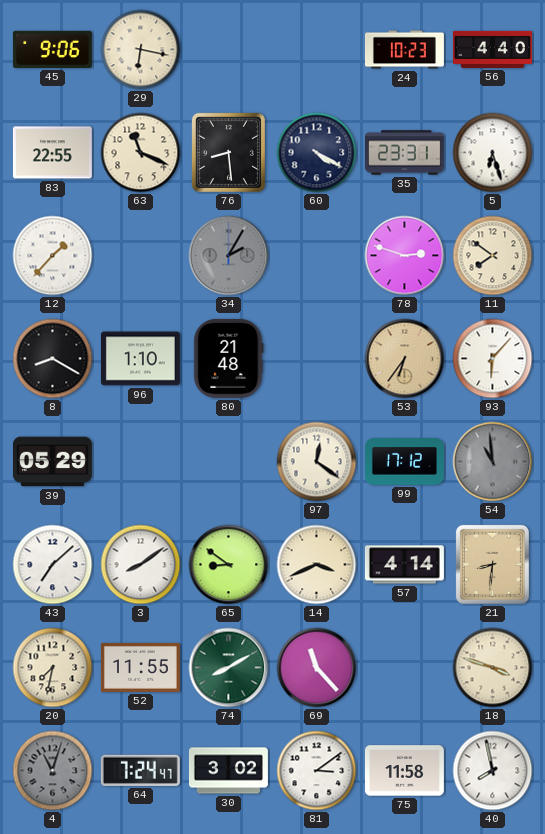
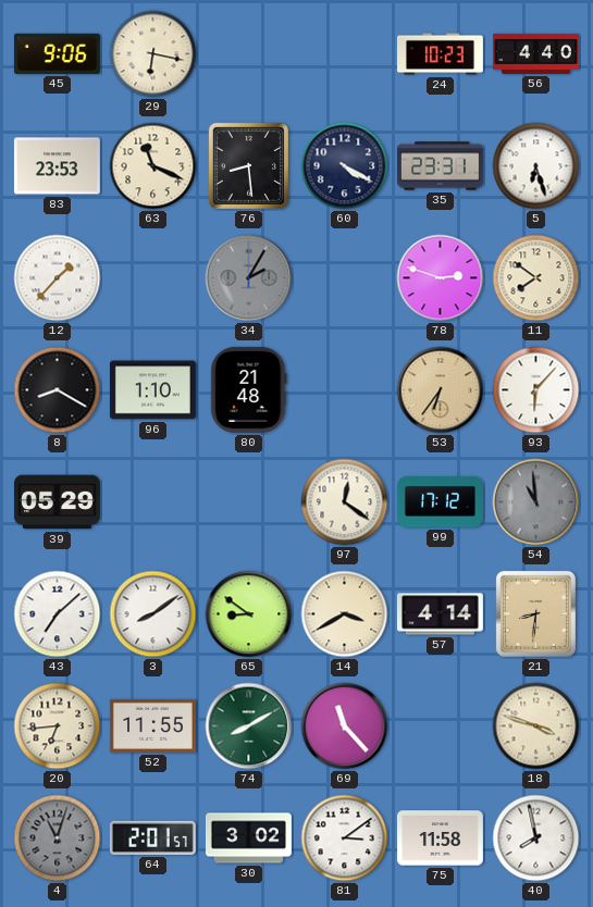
83: 22:55 -> 23:53 (57, 166)
14: 3:41 -> 3:40 (345, 614)
20: 7:32 -> 6:44 (58, 726)
64: 7:24 -> 2:01 (152, 837)
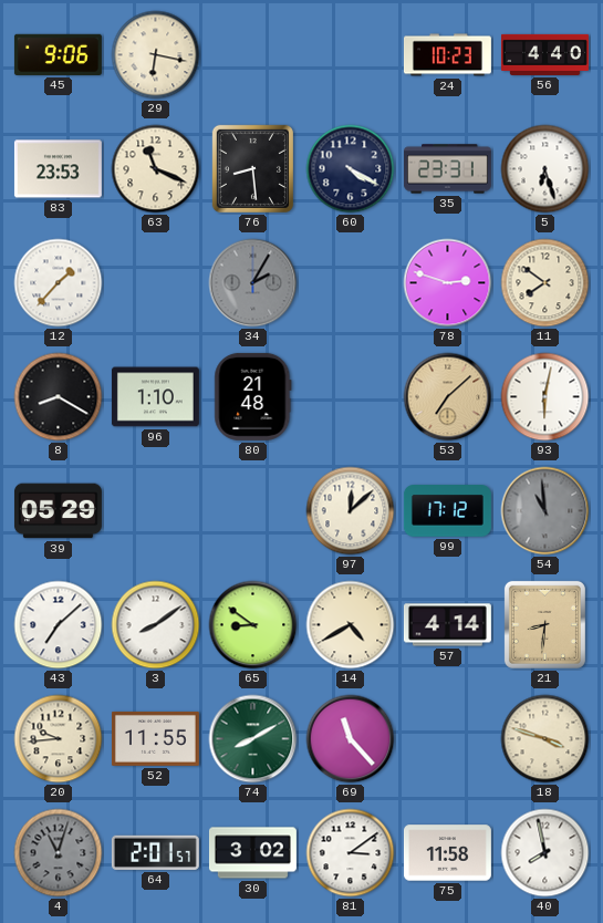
53: 6:36 -> 7:08 (448, 397)
93: 6:07 -> 6:02 (545, 397)
97: 12:21 -> 12:08 (351, 511)
14: 3:40 -> 4:40 (351, 625)
20: 6:44 -> 9:44 (59, 739)
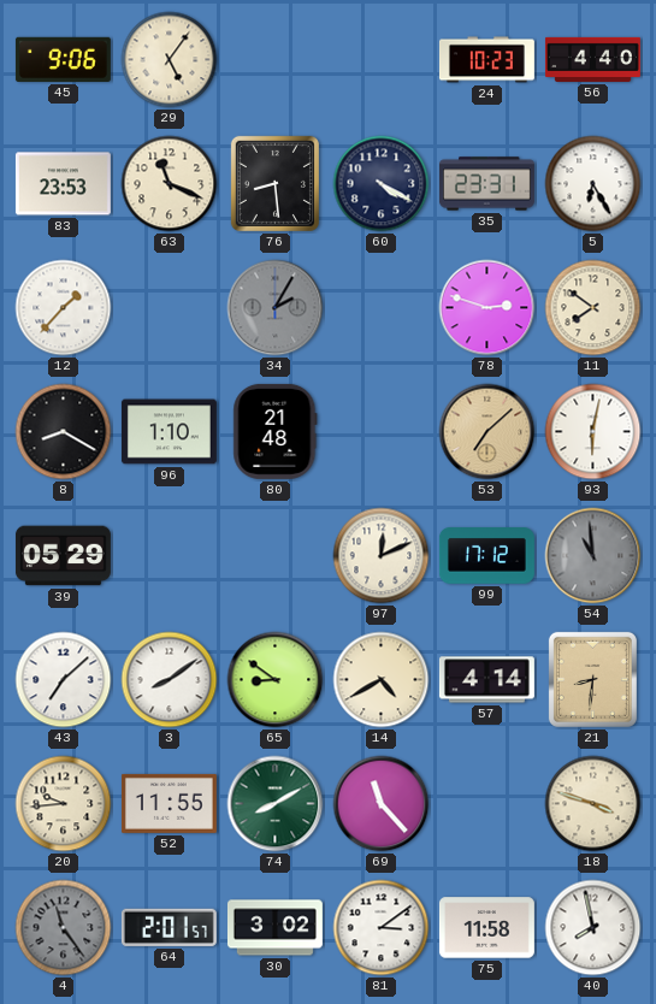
29: 6:17 -> 5:06 (170, 60)
5: 6:27 -> 6:25 (593, 184)
97: 12:08 -> 12:11 (382, 556)
4: 11:03 -> 11:24 (64, 928)
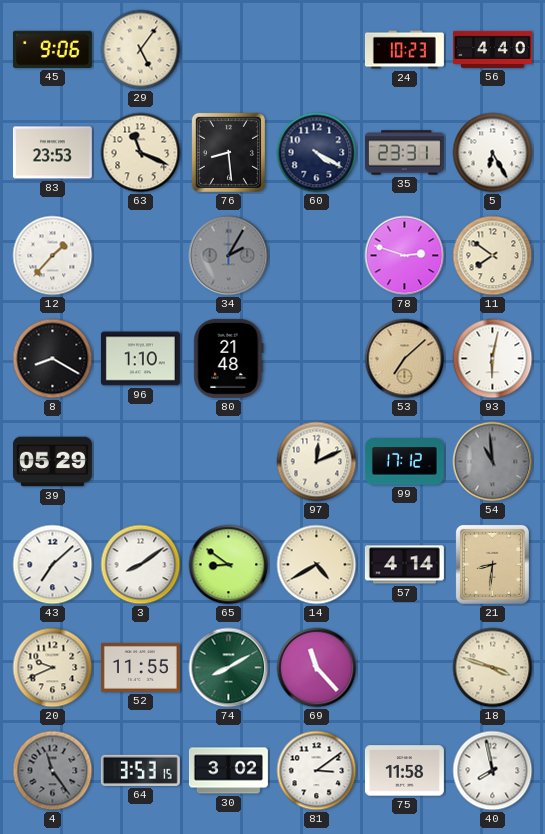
20: 9:44 -> 9:41 (53, 668)
64: 2:01 -> 3:53 (140, 770)
